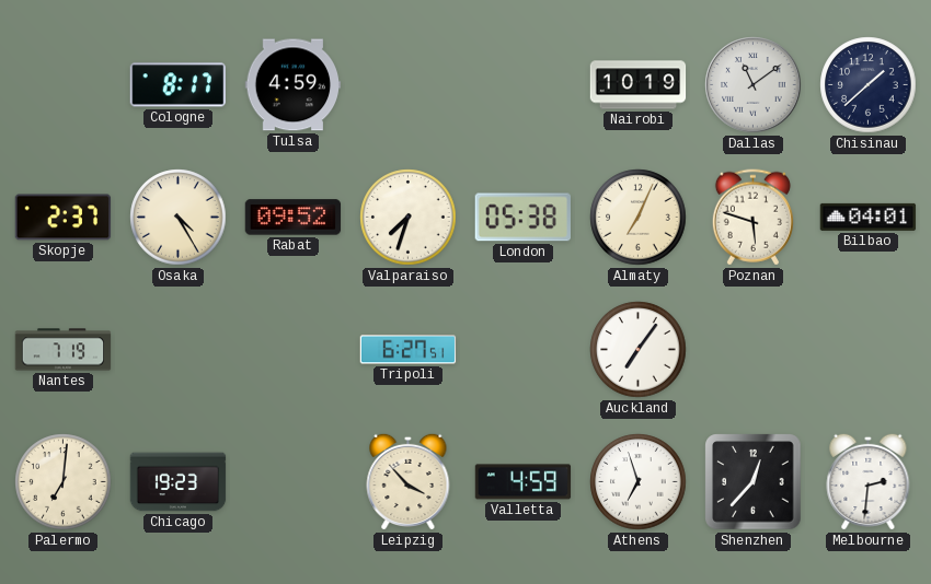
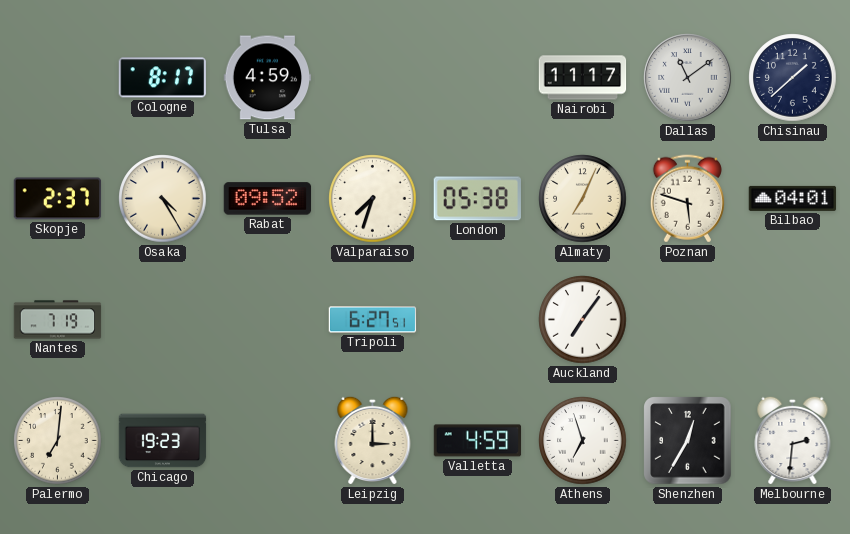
Nairobi: 10:19 -> 11:17 (583, 78)
Leipzig: 3:53 -> 3:00 (373, 440)
Shenzhen: 12:37 -> 12:35 (688, 441)
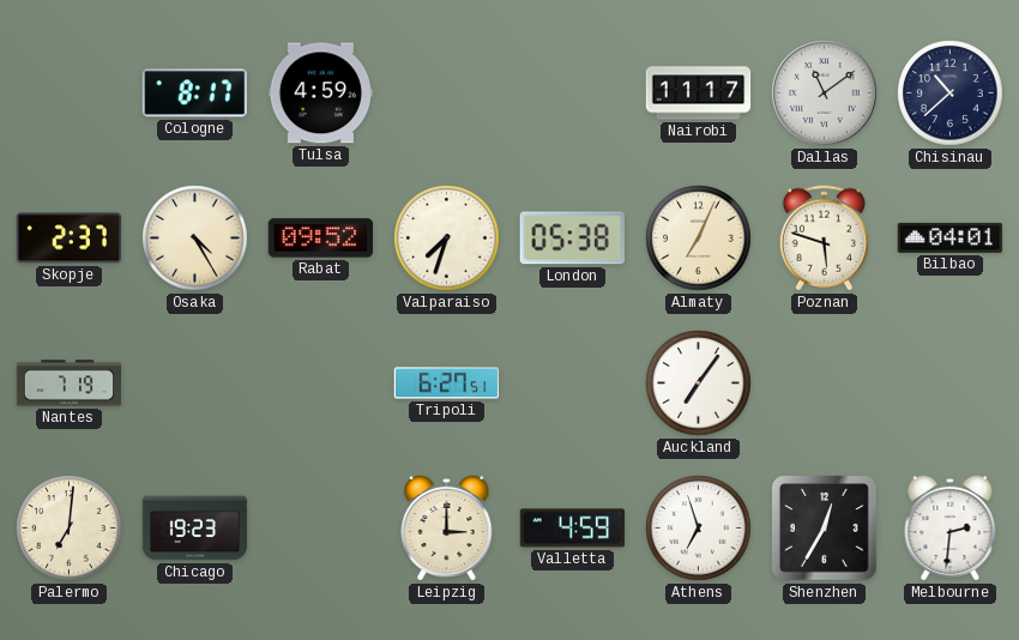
Chisinau: 1:38 -> 10:38 (951, 93)
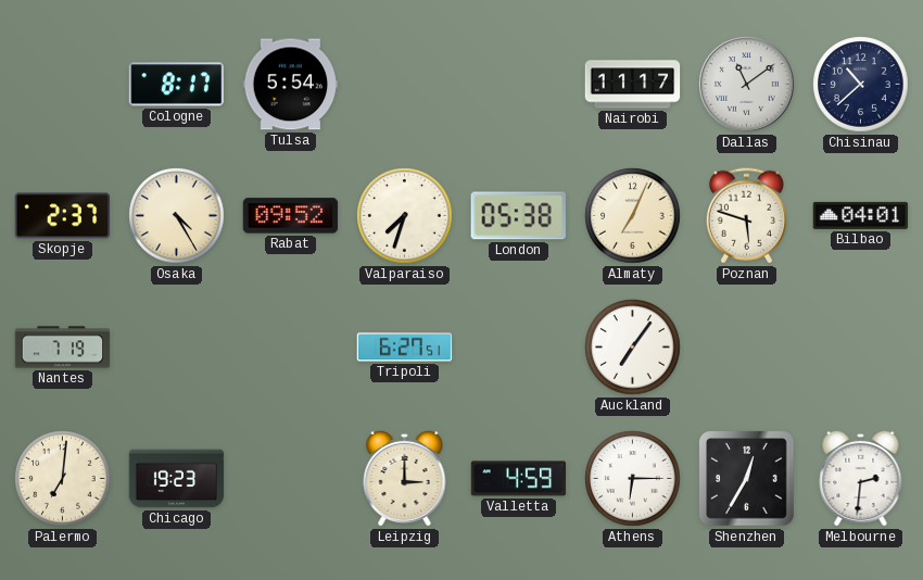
Tulsa: 4:59 -> 5:54 (291, 85)
Athens: 6:57 -> 6:15 (633, 479)
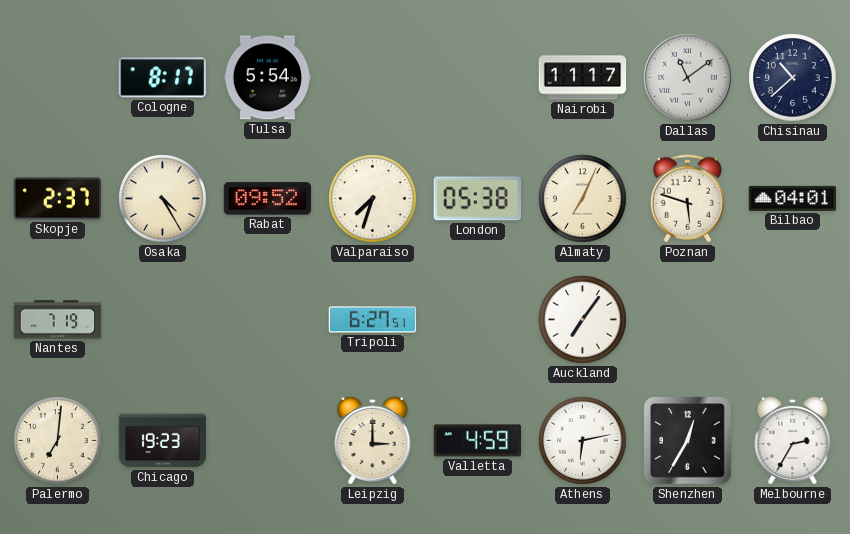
Athens: 6:15 -> 6:13 (583, 441)
Melbourne: 2:31 -> 2:35 (793, 440)
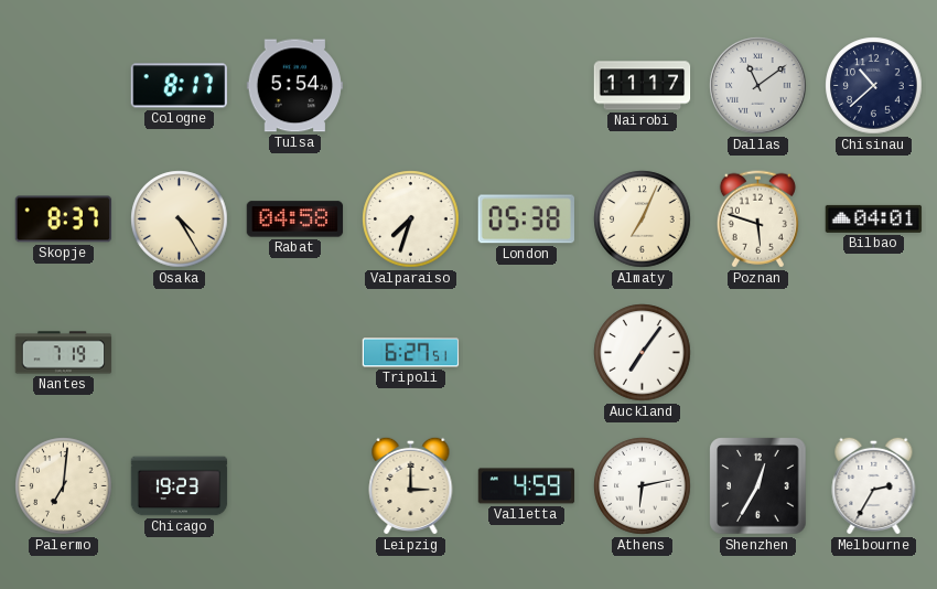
Skopje: 2:37 -> 8:37 (64, 219)
Rabat: 09:52 -> 04:58 (295, 219)
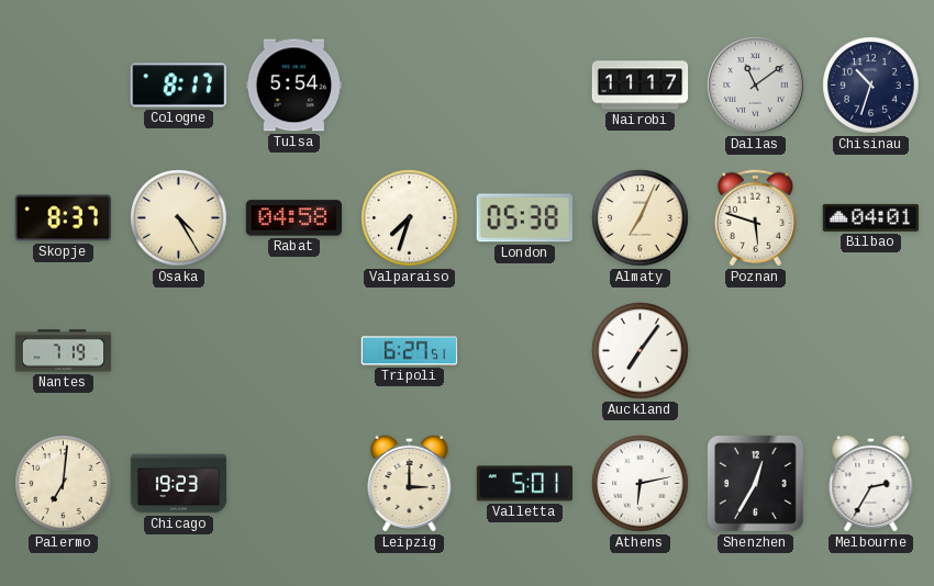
Chisinau: 10:38 -> 10:33 (871, 86)
Valletta: 4:59 -> 5:01 (525, 484)
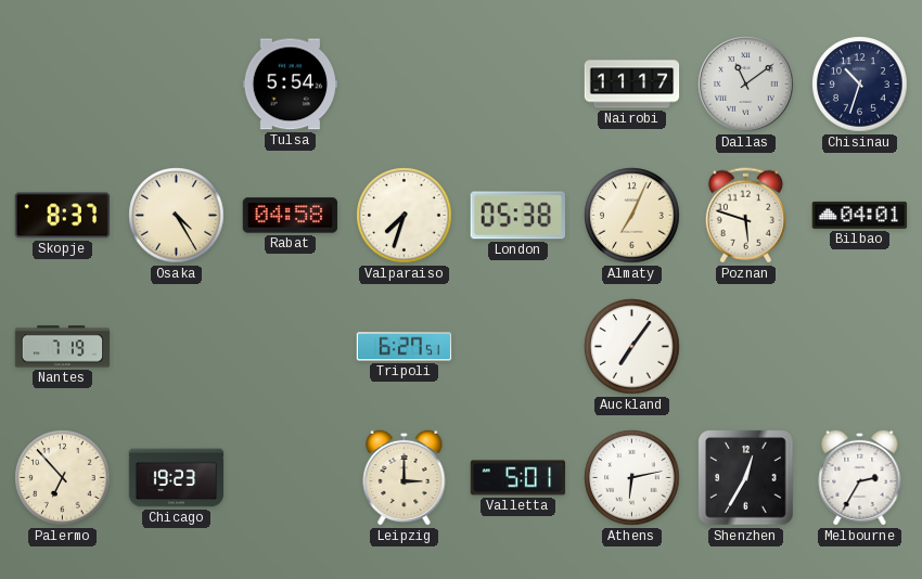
Cologne: 8:17 -> none (178, 86)
Palermo: 7:01 -> 6:53 (63, 478)
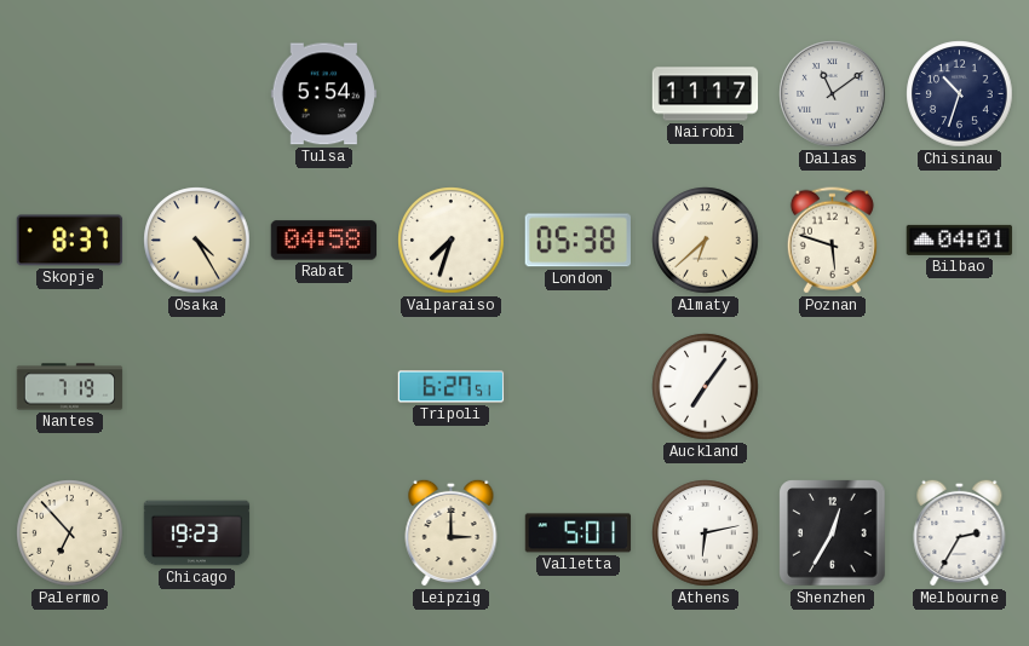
Almaty: 7:04 -> 6:38 (706, 241)
